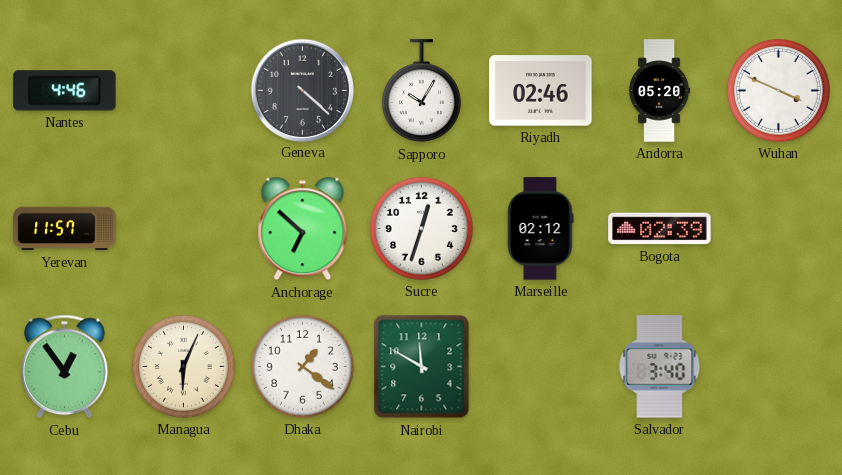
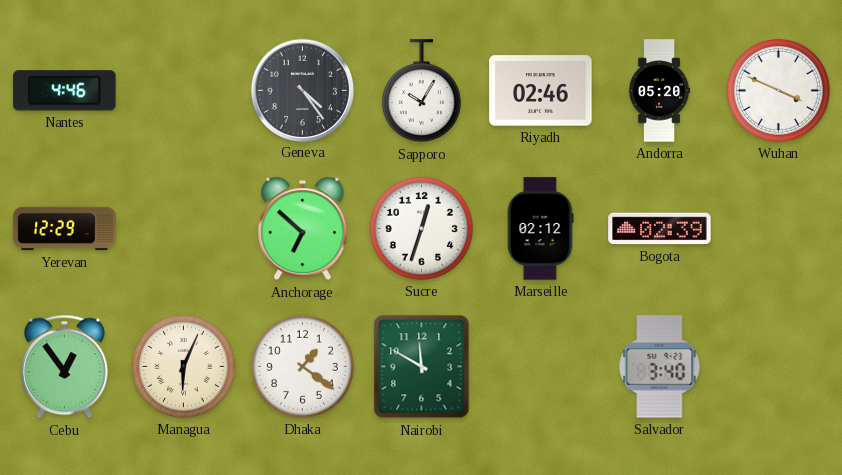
Geneva: 4:22 -> 4:24 (302, 90)
Yerevan: 11:57 -> 12:29 (65, 229)
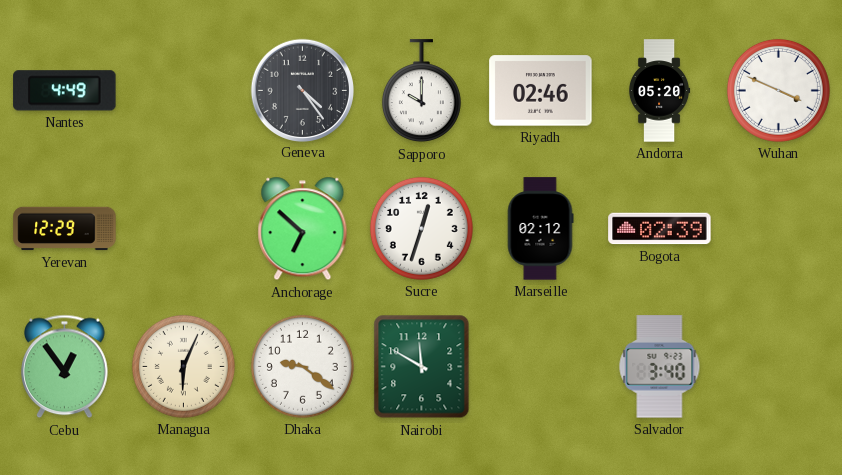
Nantes: 4:46 -> 4:49 (65, 91)
Sapporo: 10:05 -> 10:00 (421, 91)
Dhaka: 1:21 -> 9:21 (302, 366)
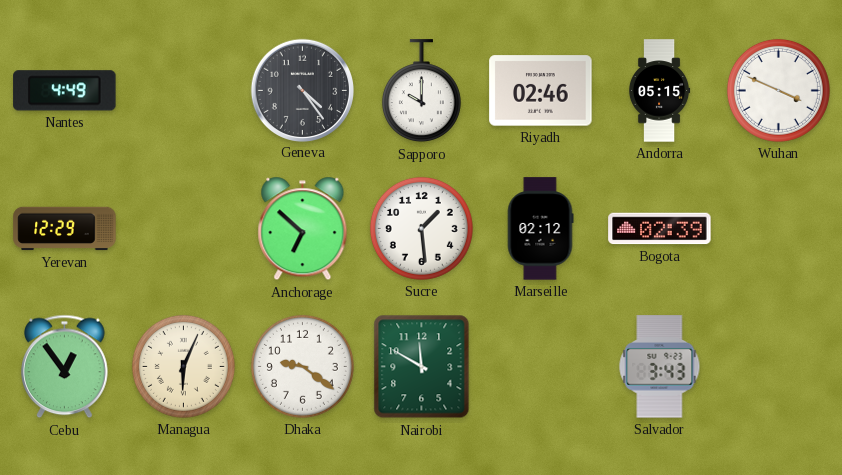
Andorra: 05:20 -> 05:15 (659, 91)
Sucre: 12:33 -> 1:29 (421, 228)
Salvador: 3:40 -> 3:43 (660, 367)
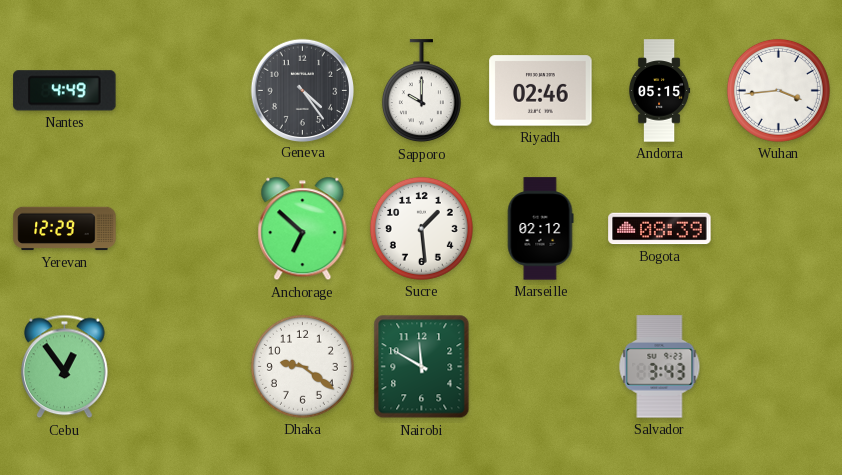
Wuhan: 3:49 -> 3:44 (778, 90)
Bogota: 02:39 -> 08:39 (660, 229)
Managua: 6:04 -> none (183, 366)
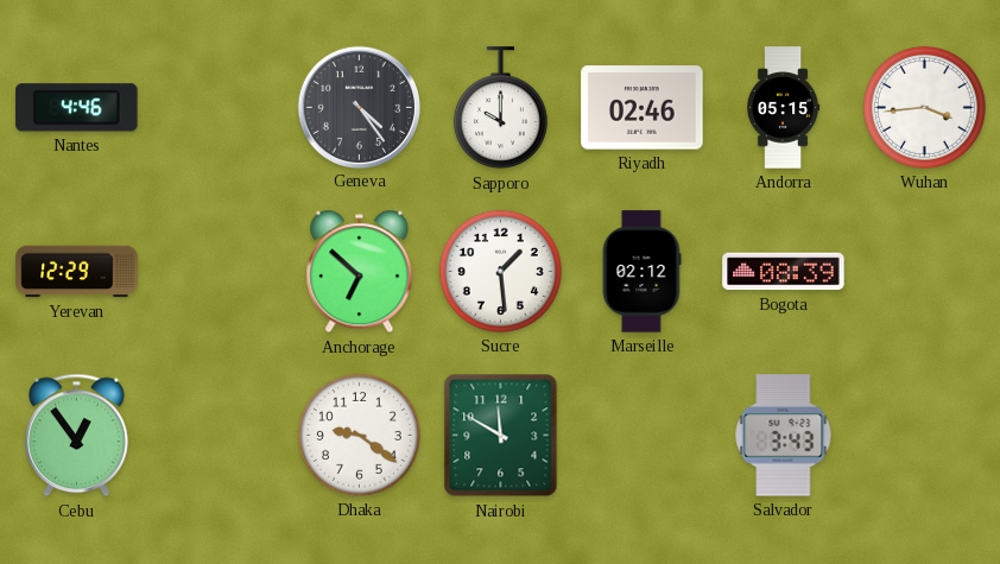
Nantes: 4:49 -> 4:46 (77, 108)
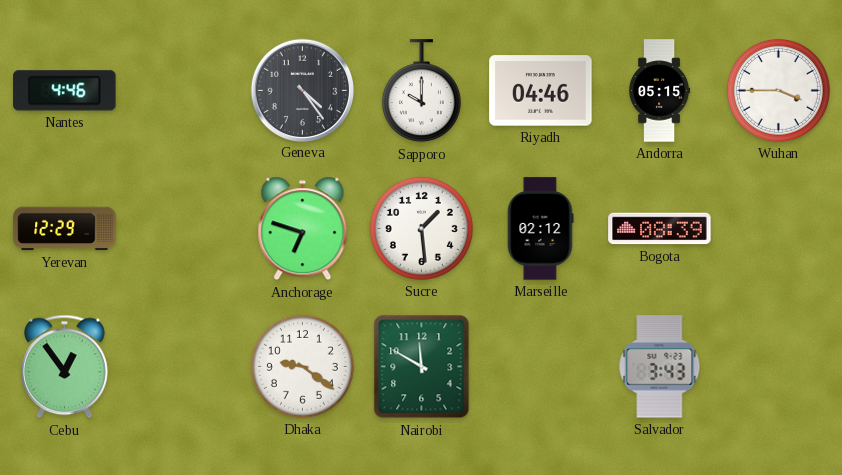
Riyadh: 02:46 -> 04:46 (541, 91)
Wuhan: 3:44 -> 3:45 (778, 90)
Anchorage: 6:52 -> 6:48 (303, 229)
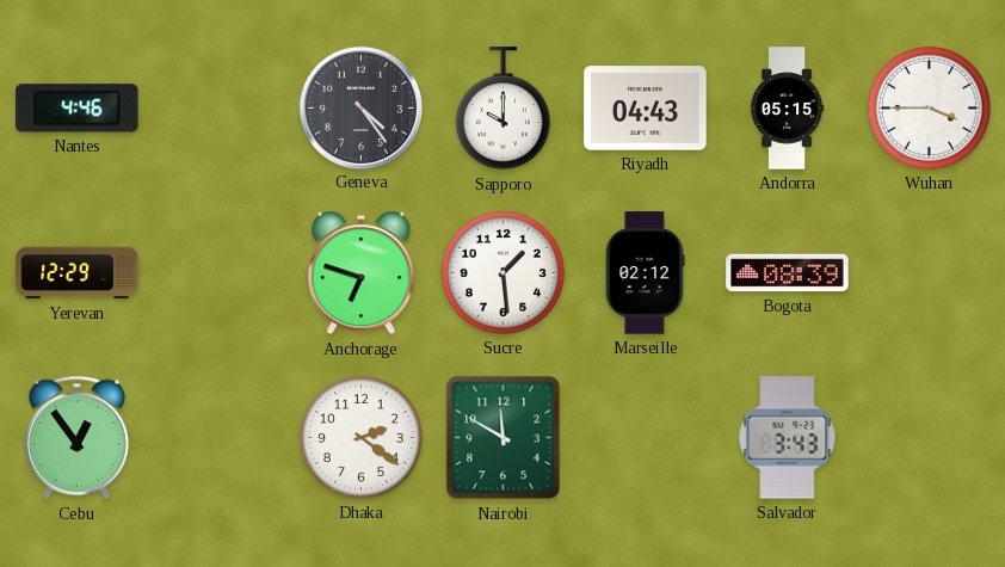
Riyadh: 04:46 -> 04:43 (646, 109)
Dhaka: 9:21 -> 2:21 (360, 437)
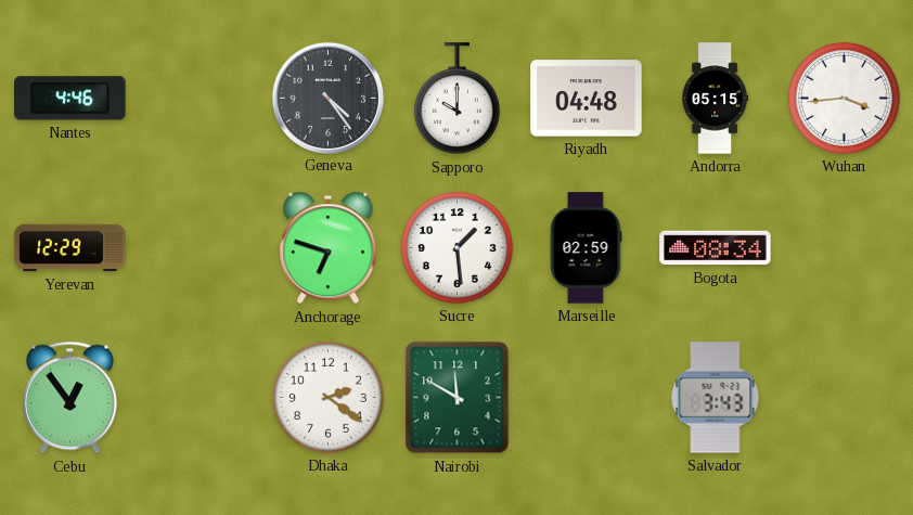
Riyadh: 04:43 -> 04:48 (587, 99)
Wuhan: 3:45 -> 3:44 (844, 98)
Marseille: 02:12 -> 02:59 (586, 248)
Bogota: 08:39 -> 08:34 (716, 248)
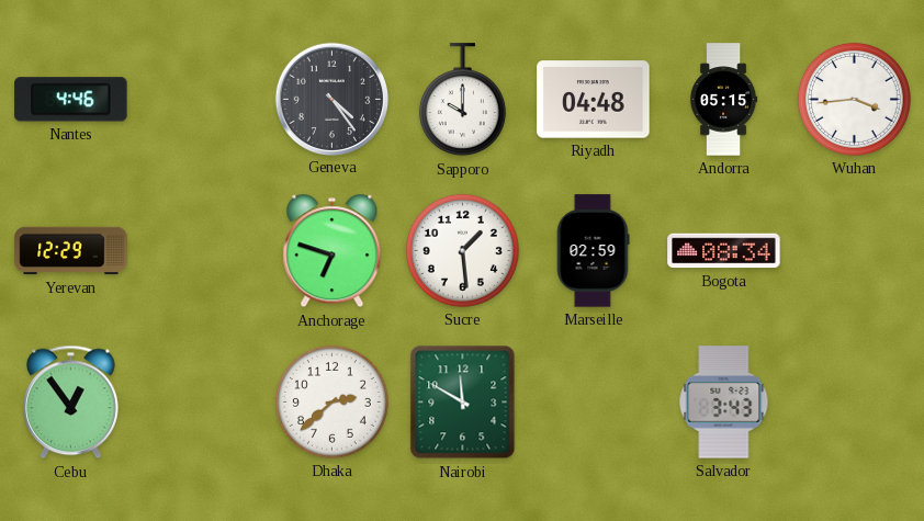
Dhaka: 2:21 -> 2:38 (331, 401)
